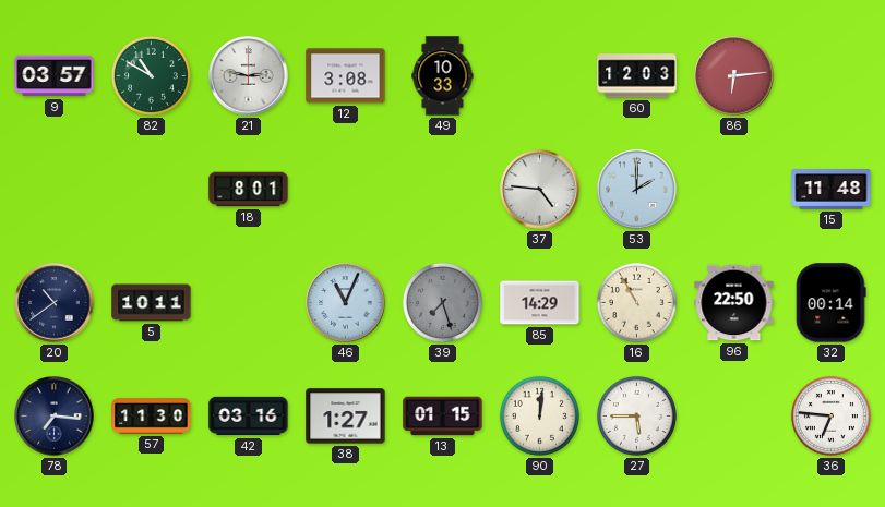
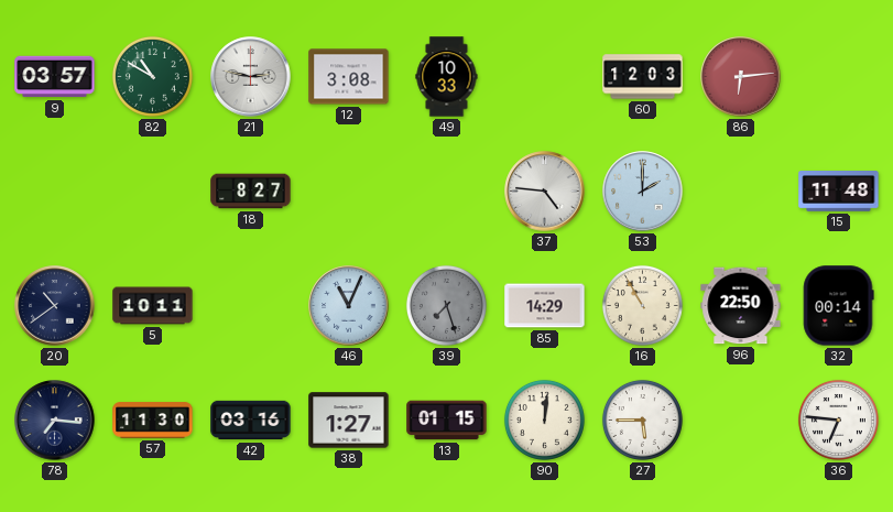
18: 8:01 -> 8:27 (251, 192)
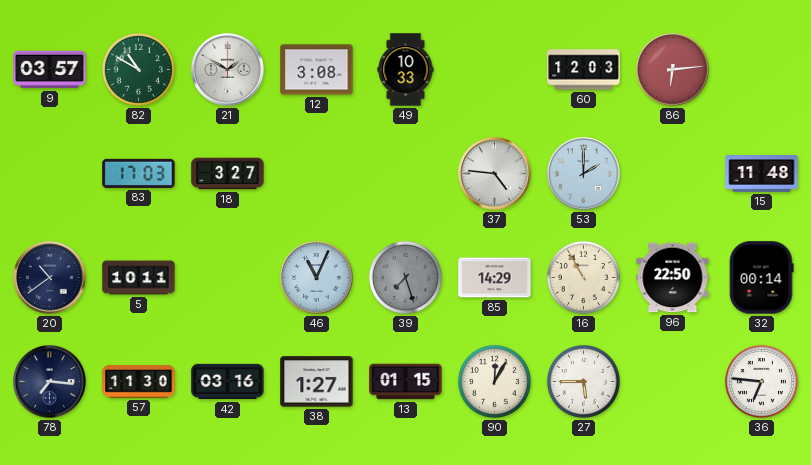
21: 2:47 -> 1:50 (228, 70)
83: none -> 17:03 (139, 173)
18: 8:27 -> 3:27 (228, 174)
90: 12:01 -> 12:05 (494, 381)
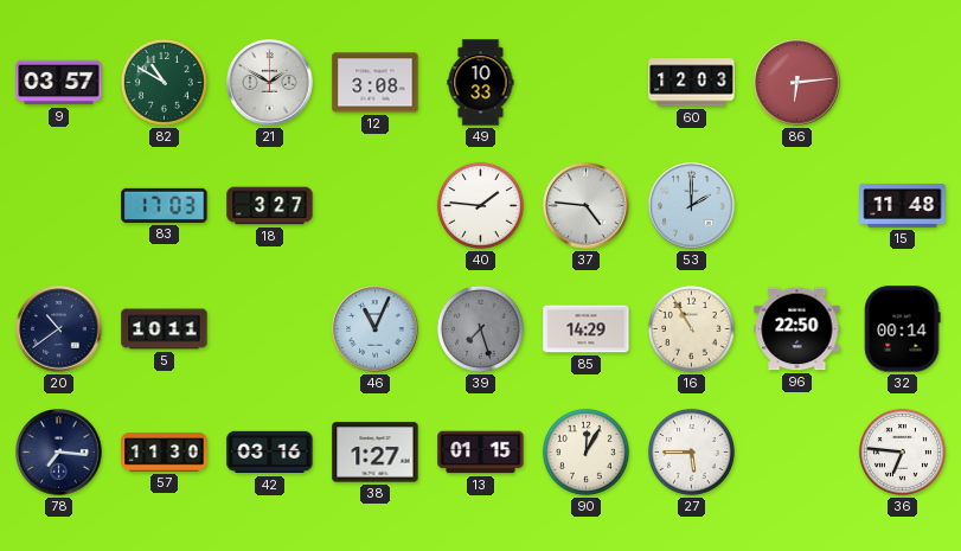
40: none -> 1:46 (480, 205)
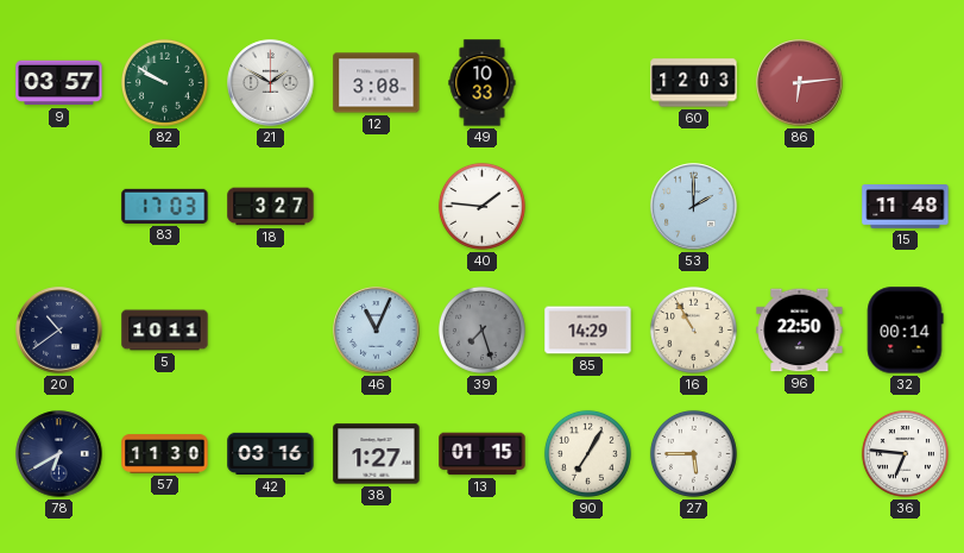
82: 10:50 -> 9:50 (164, 82)
37: 4:46 -> none (587, 206)
78: 7:16 -> 6:40 (59, 454)
90: 12:05 -> 7:05 (587, 453)
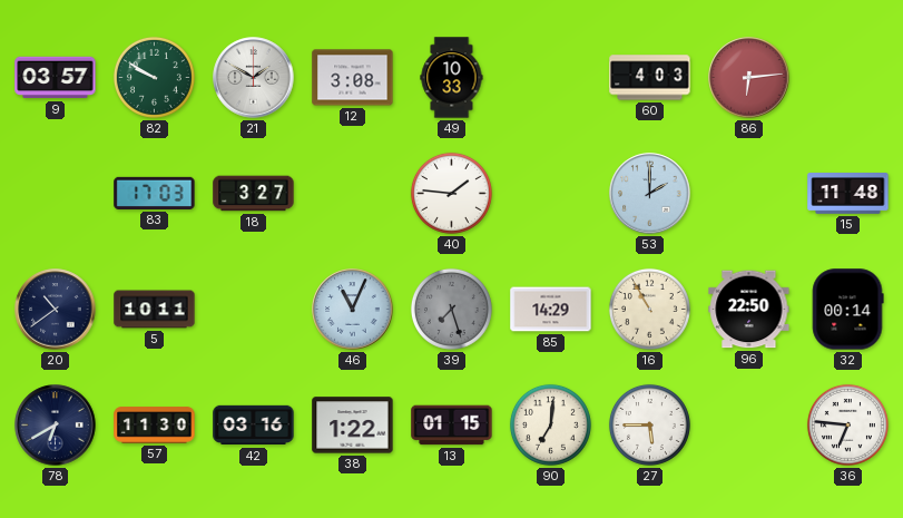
60: 12:03 -> 4:03 (650, 78)
38: 1:27 -> 1:22 (353, 426)
90: 7:05 -> 7:01 (550, 424)
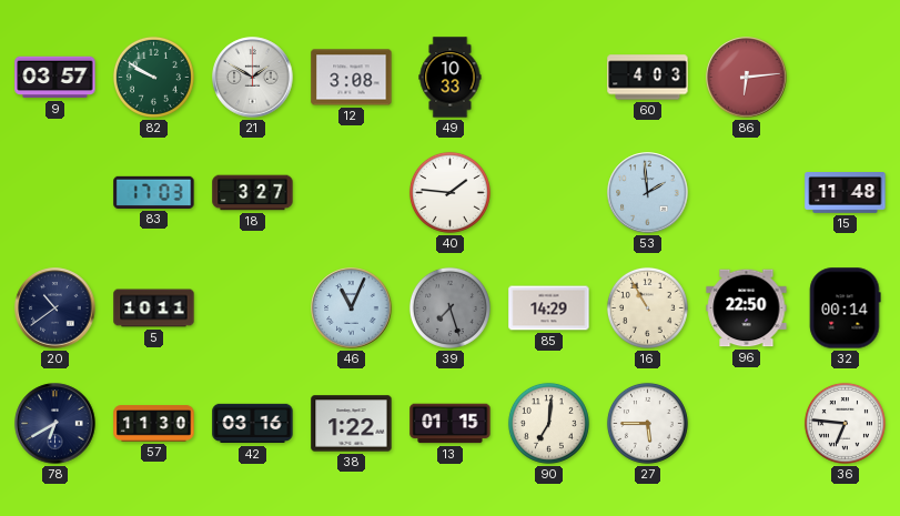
53: 2:00 -> 1:59 (648, 193)
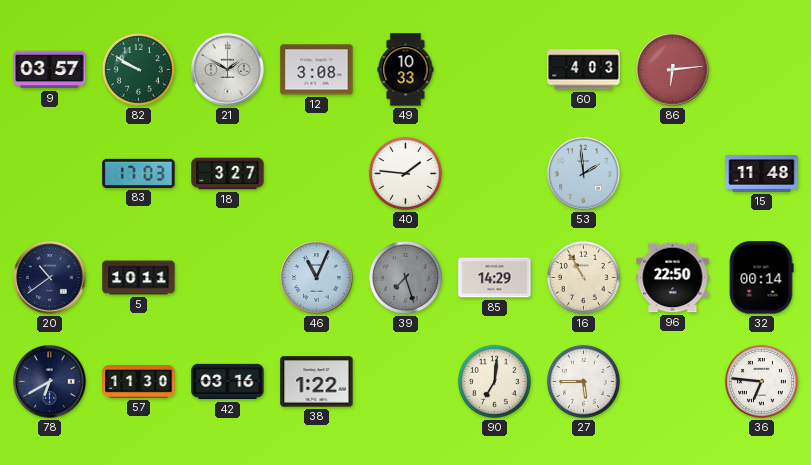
13: 01:15 -> none (451, 424)
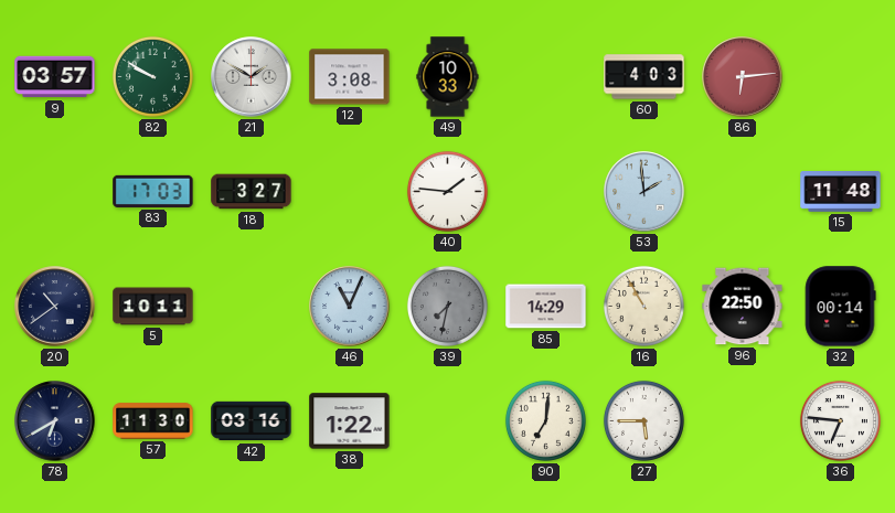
39: 7:27 -> 7:32 (447, 306)
